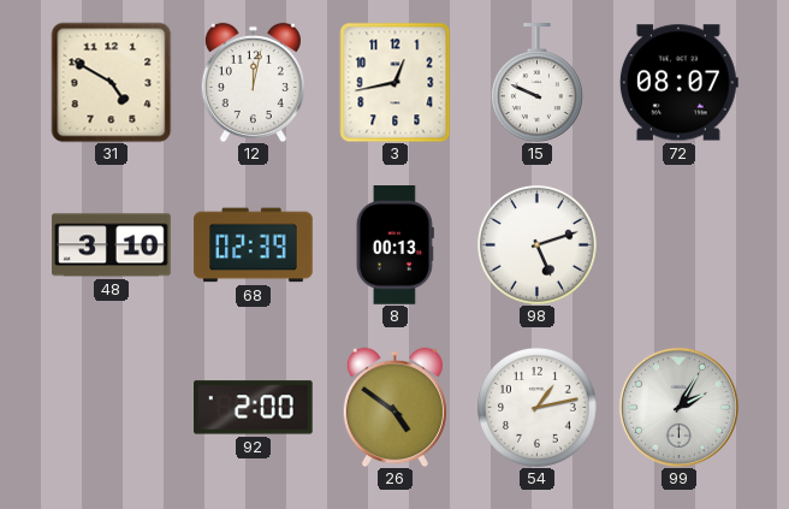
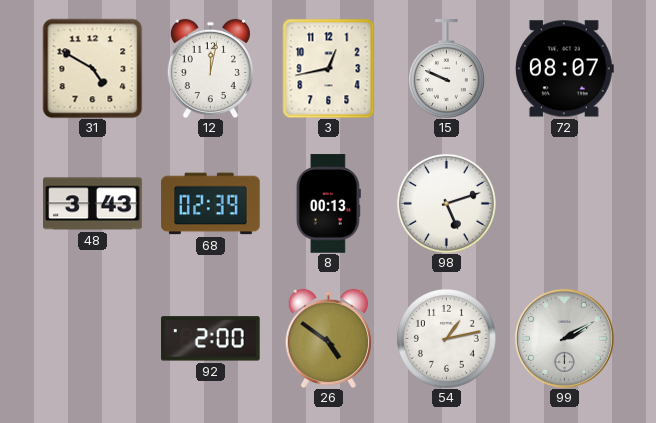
48: 3:10 -> 3:43 (93, 204)
99: 2:05 -> 2:10 (564, 338)
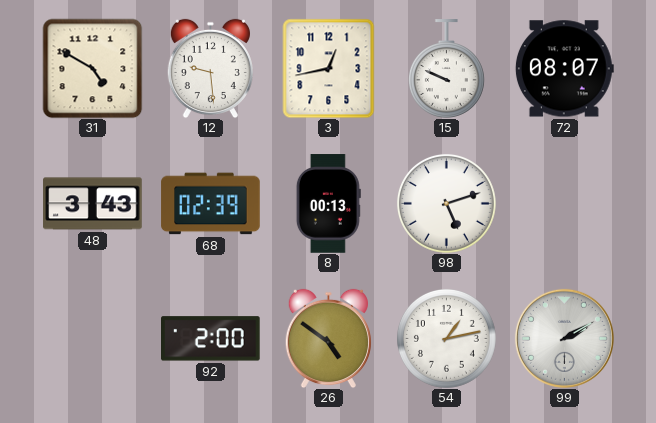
12: 12:02 -> 9:29 (210, 68)
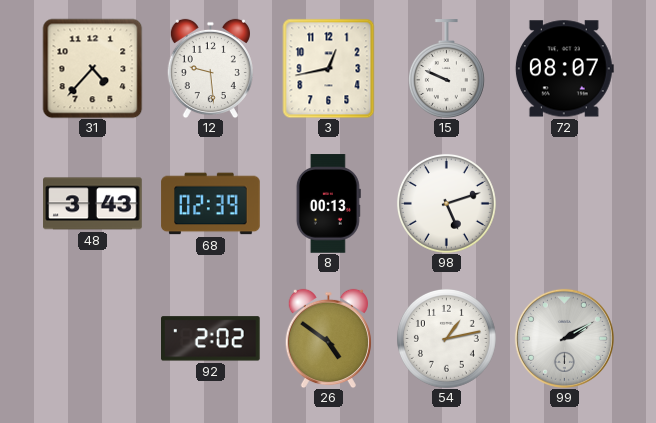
31: 4:50 -> 4:37 (92, 68)
92: 2:00 -> 2:02 (211, 339)
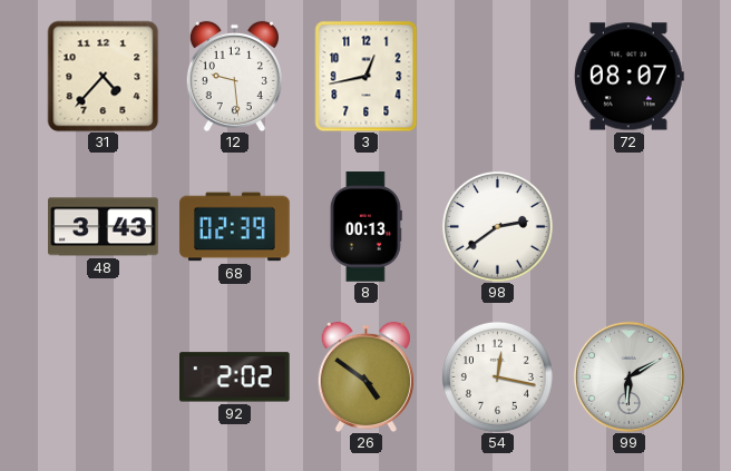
15: 9:49 -> none (446, 69)
98: 5:12 -> 2:39 (497, 226)
54: 1:13 -> 12:17 (497, 376)
99: 2:10 -> 6:10 (628, 376)
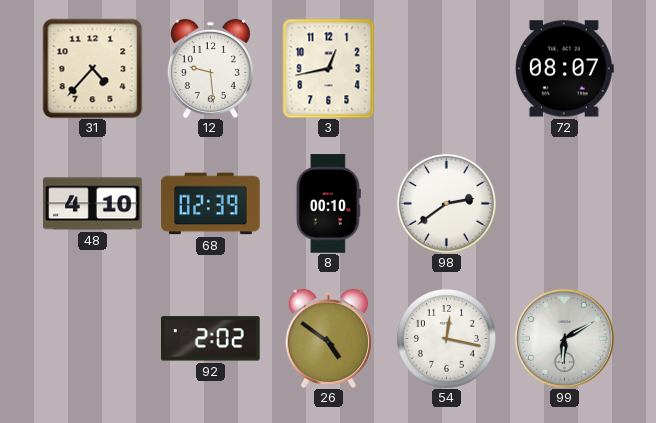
48: 3:43 -> 4:10 (93, 204)
8: 00:13 -> 00:10 (328, 204)
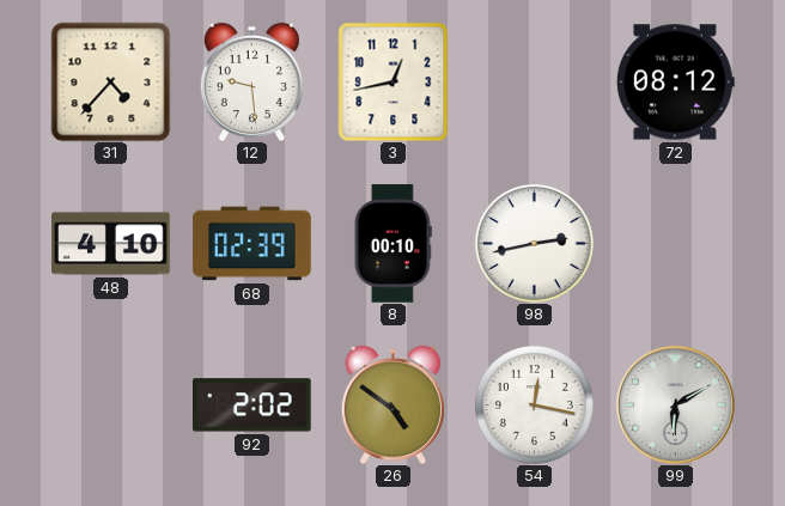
72: 08:07 -> 08:12 (675, 83)
98: 2:39 -> 2:43 (534, 243)
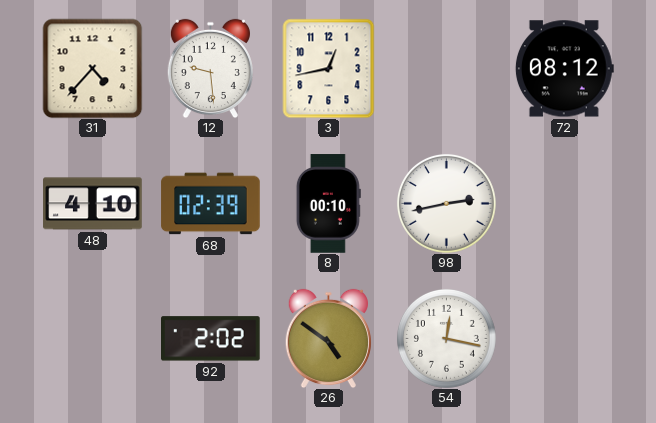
99: 6:10 -> none (675, 404)
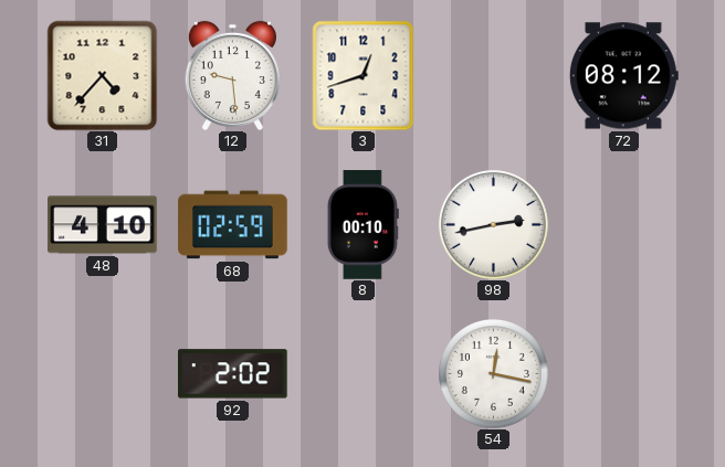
3: 12:43 -> 12:42 (364, 75)
68: 02:39 -> 02:59 (233, 225)
26: 4:51 -> none (328, 338)
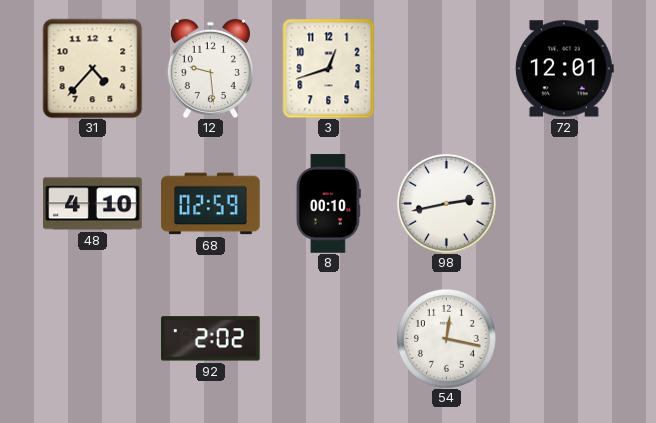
72: 08:12 -> 12:01 (564, 69)
